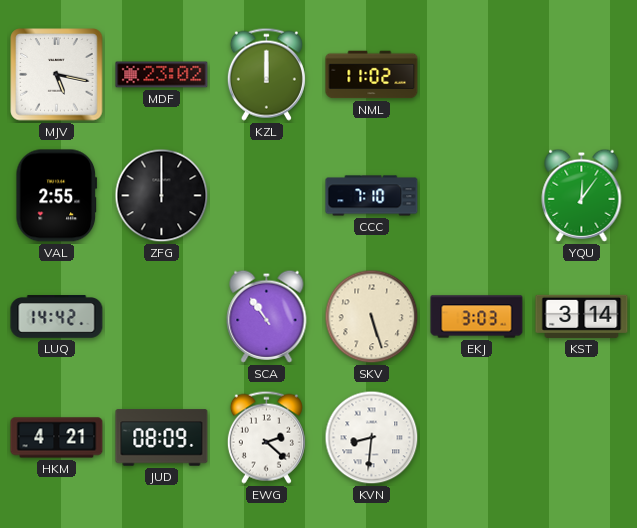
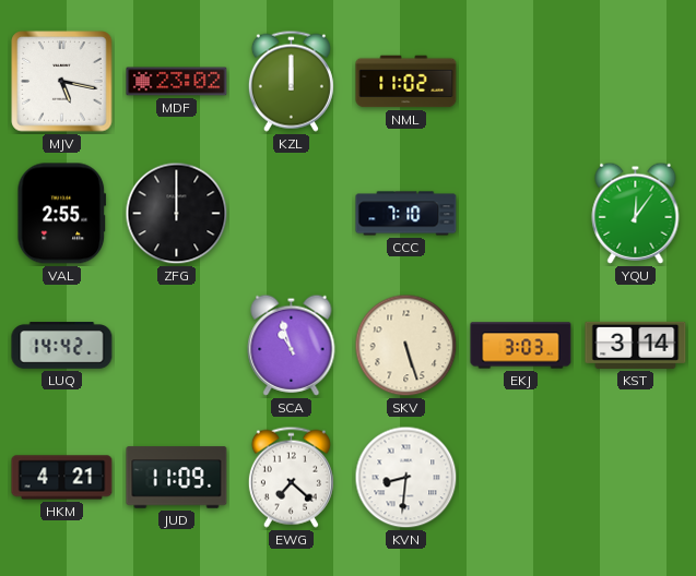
SCA: 10:54 -> 10:57 (292, 345)
JUD: 08:09 -> 11:09 (177, 478)
EWG: 2:22 -> 7:22 (291, 477)
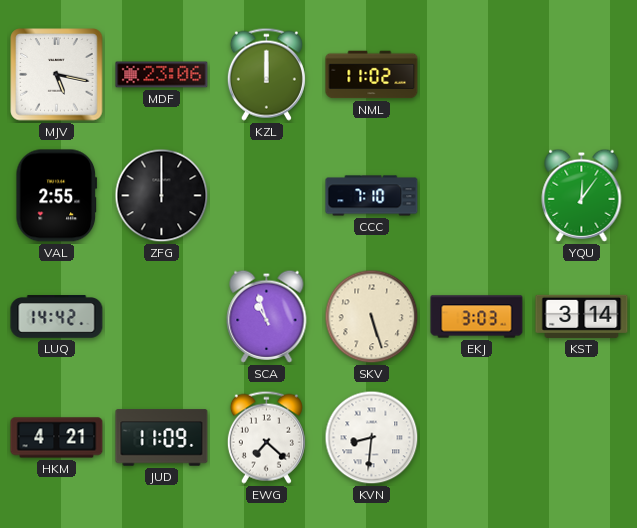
MDF: 23:02 -> 23:06 (162, 75)
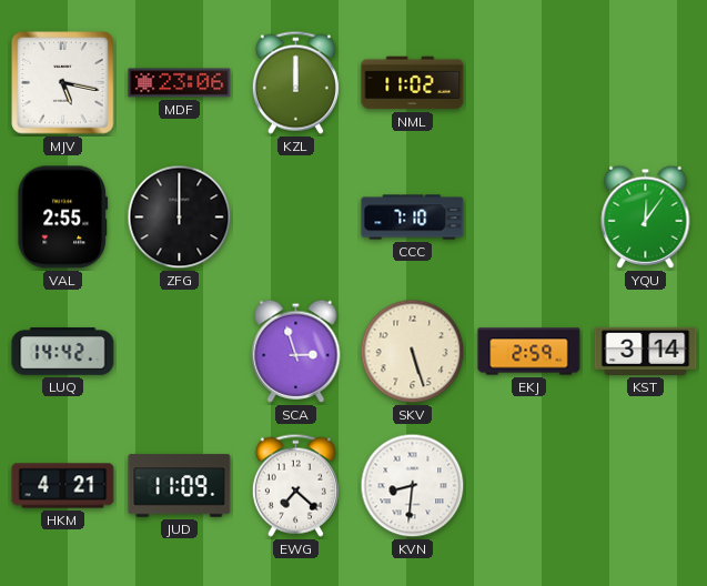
SCA: 10:57 -> 2:57 (296, 351)
EKJ: 3:03 -> 2:59 (529, 352)
